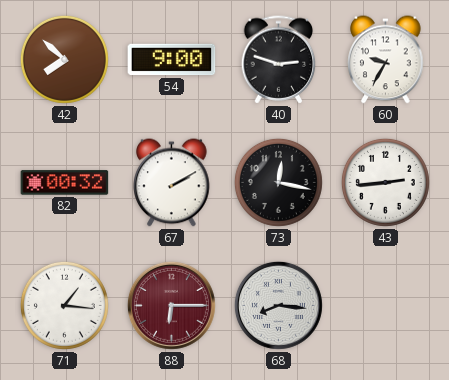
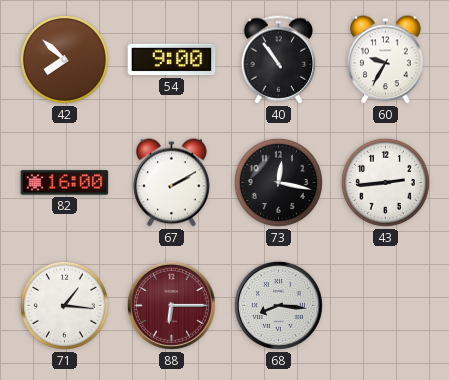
40: 2:48 -> 10:54 (279, 60)
82: 00:32 -> 16:00 (65, 183)
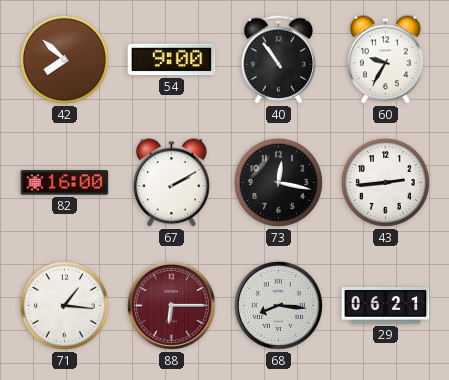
29: none -> 06:21 (386, 306)
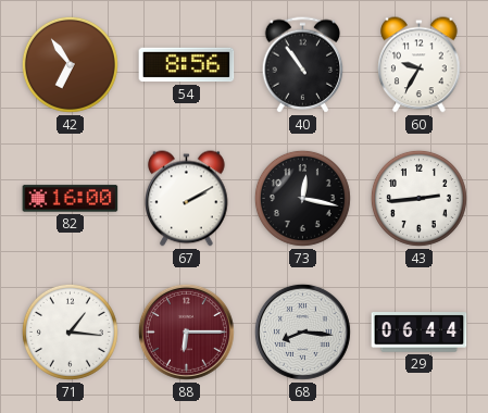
42: 7:52 -> 6:54 (70, 64)
54: 9:00 -> 8:56 (187, 65)
29: 06:21 -> 06:44 (420, 333)
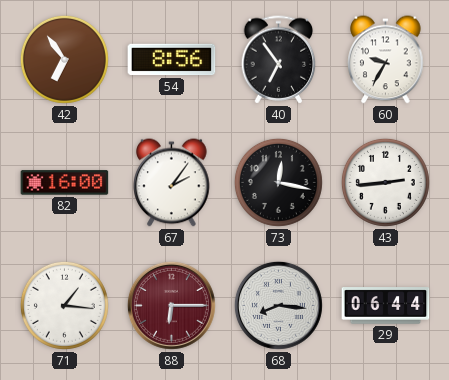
40: 10:54 -> 6:54 (279, 60)
67: 2:10 -> 2:06 (172, 183)
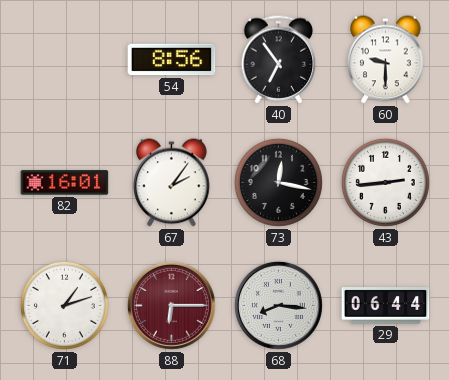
42: 6:54 -> none (64, 59)
60: 9:35 -> 9:30 (386, 60)
82: 16:00 -> 16:01 (65, 183)
71: 1:16 -> 1:12 (64, 305)
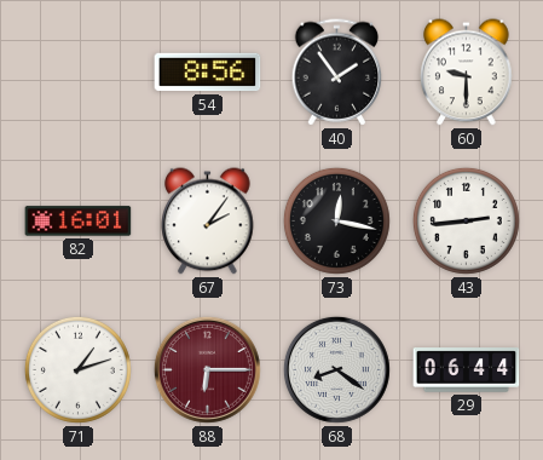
40: 6:54 -> 1:54 (337, 73)
68: 8:16 -> 8:21 (336, 369)
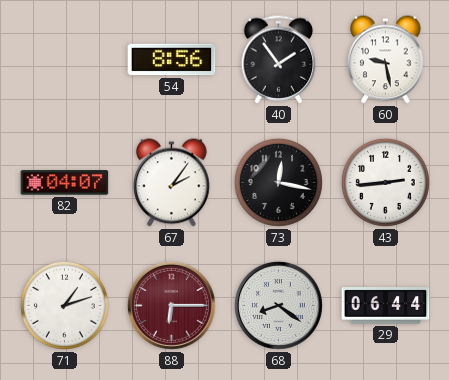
60: 9:30 -> 9:28 (386, 60)
82: 16:01 -> 04:07 (65, 183)
